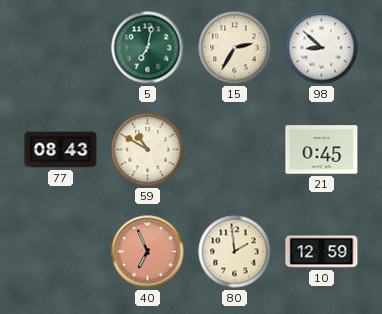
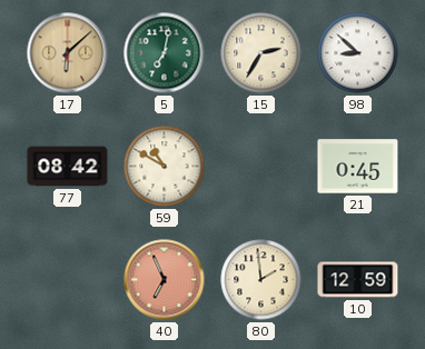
17: none -> 6:08 (68, 53)
77: 08:43 -> 08:42 (68, 167)
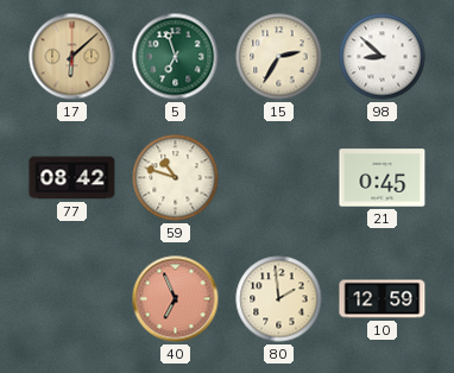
5: 7:02 -> 6:57 (176, 57)
59: 10:50 -> 10:48 (176, 178)
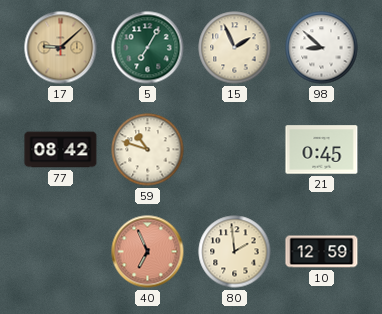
17: 6:08 -> 9:08 (61, 48)
5: 6:57 -> 7:05 (148, 48)
15: 2:35 -> 1:56 (235, 48)
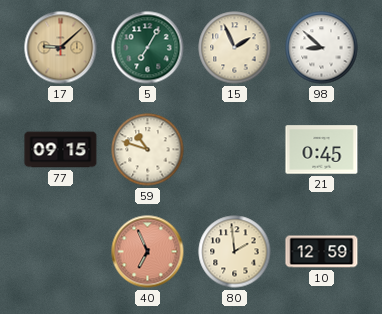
77: 08:42 -> 09:15 (61, 150)
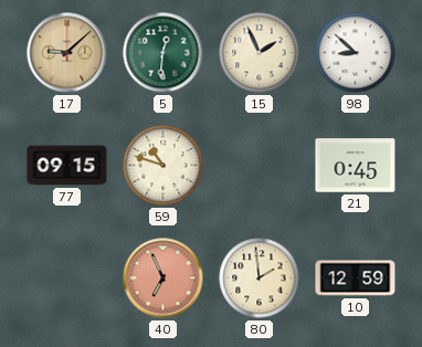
5: 7:05 -> 12:31 (163, 53)
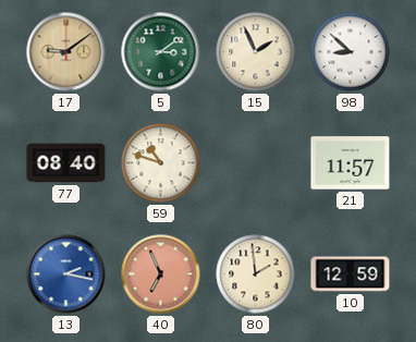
17: 9:08 -> 9:09 (66, 52)
5: 12:31 -> 3:09 (161, 52)
77: 09:15 -> 08:40 (66, 163)
21: 0:45 -> 11:57 (351, 163)
13: none -> 2:17 (66, 274)
